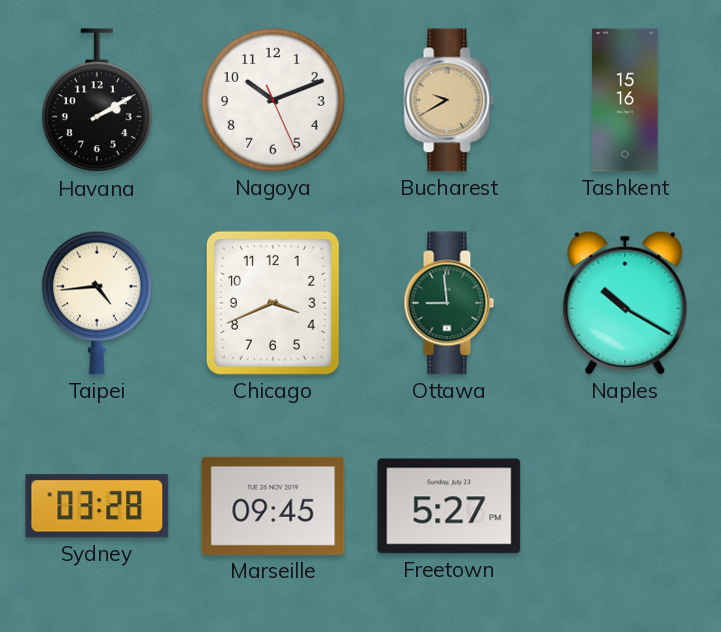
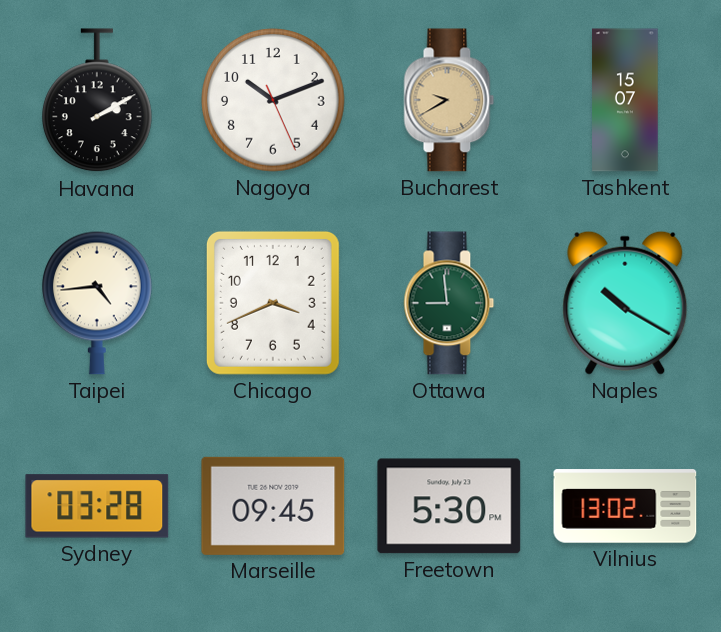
Tashkent: 15:16 -> 15:07 (625, 100)
Freetown: 5:27 -> 5:30 (449, 506)
Vilnius: none -> 13:02 (625, 506)
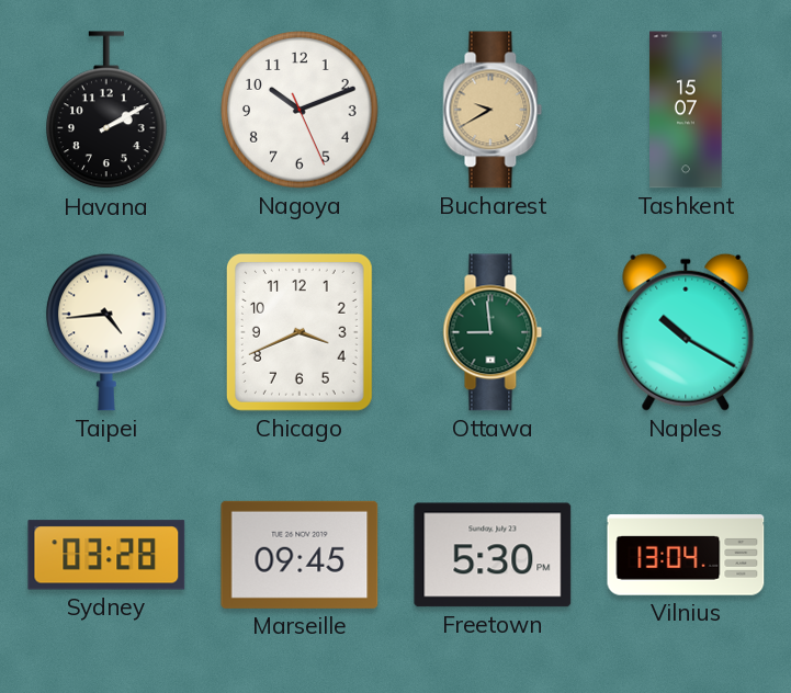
Vilnius: 13:02 -> 13:04 (686, 555)
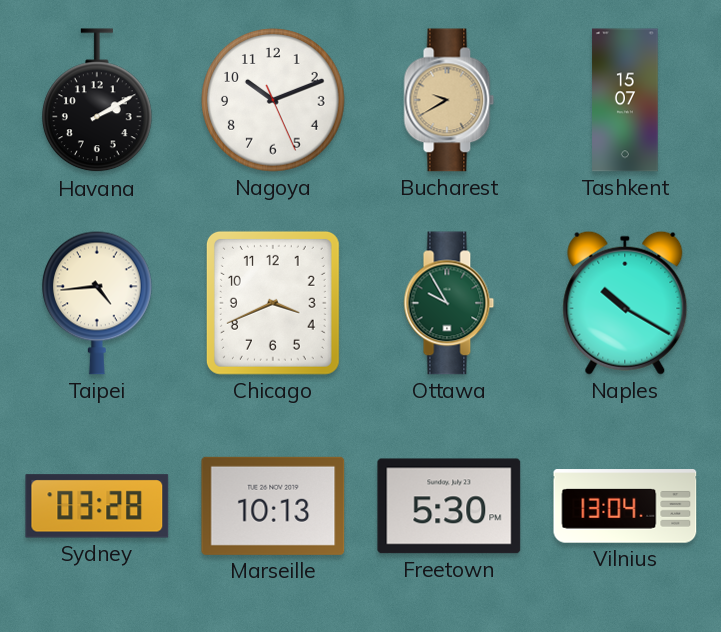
Ottawa: 8:59 -> 9:55 (449, 303)
Marseille: 09:45 -> 10:13 (273, 506)
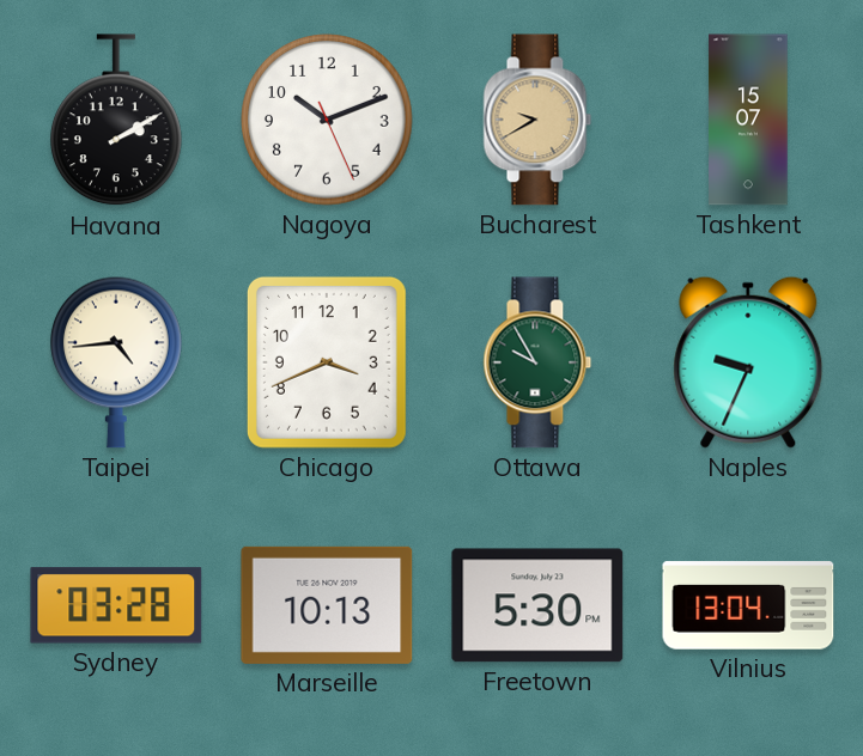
Naples: 10:20 -> 9:34 (748, 362)
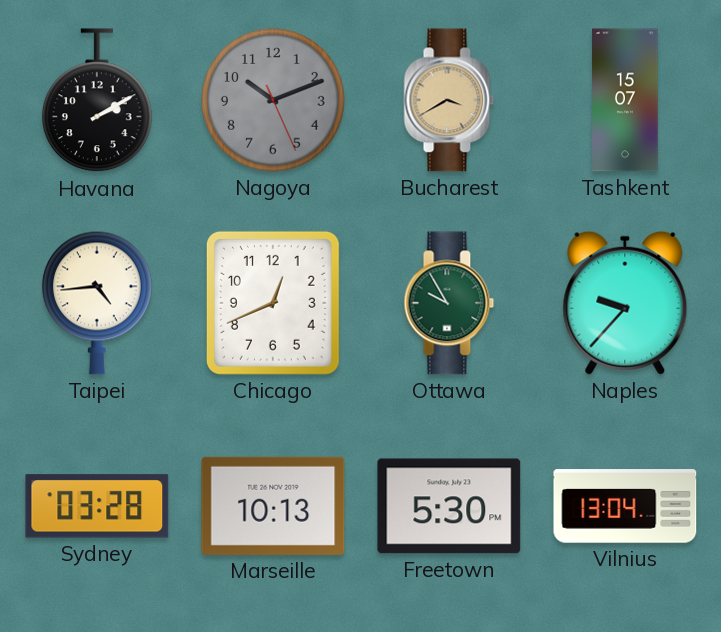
Nagoya dial: white -> grey (273, 100)
Bucharest: 9:40 -> 3:40 (449, 100)
Chicago: 3:41 -> 12:41 (273, 303)
Naples: 9:34 -> 9:37 (625, 303)
